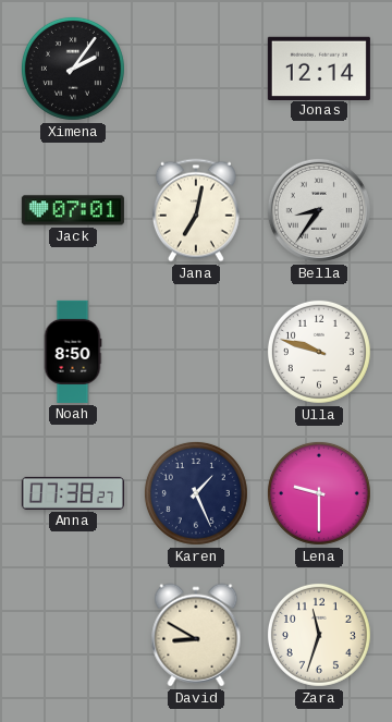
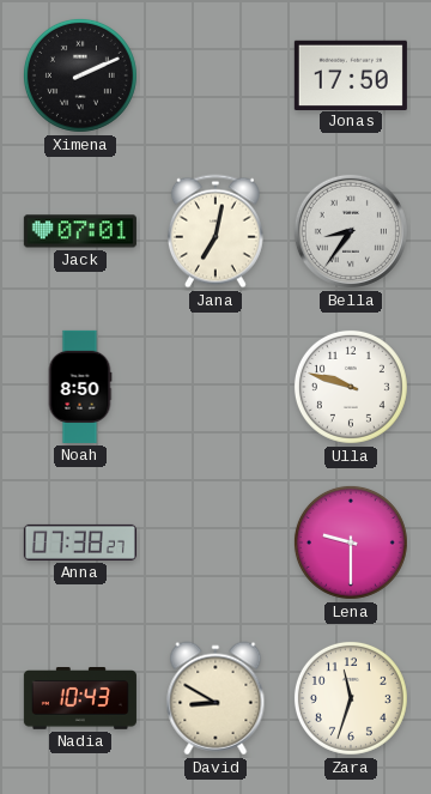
Ximena: 2:06 -> 2:11 (80, 75)
Jonas: 12:14 -> 17:50 (351, 74)
Karen: 1:26 -> none (196, 493)
Nadia: none -> 10:43 (80, 698)
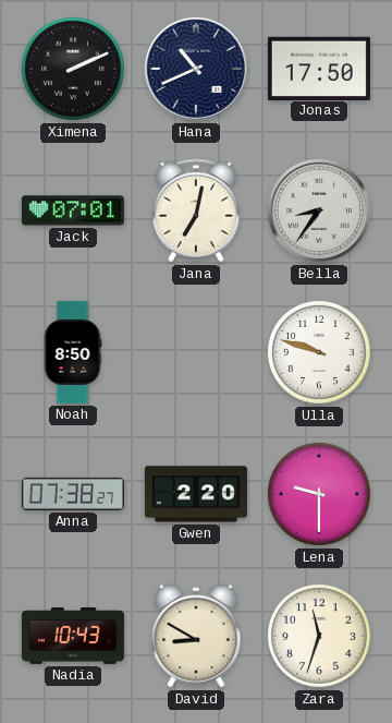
Hana: none -> 10:41 (196, 69)
Gwen: none -> 2:20 (196, 494)
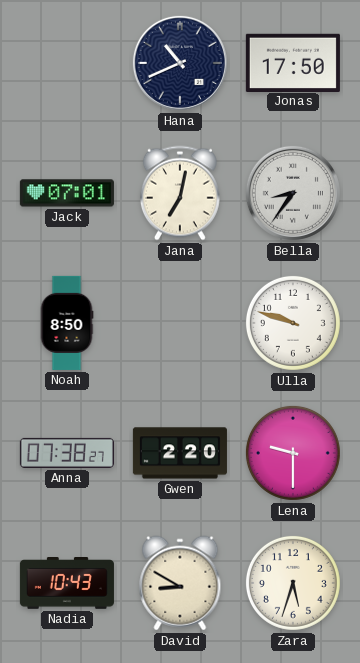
Ximena: 2:11 -> none (73, 69)
Zara: 11:33 -> 5:33 (293, 583)
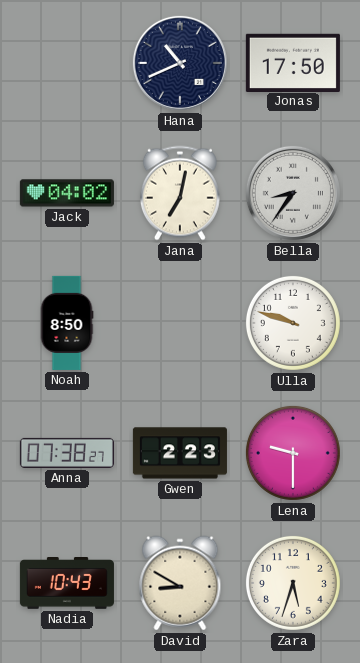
Jack: 07:01 -> 04:02 (67, 193)
Gwen: 2:20 -> 2:23 (180, 453)
